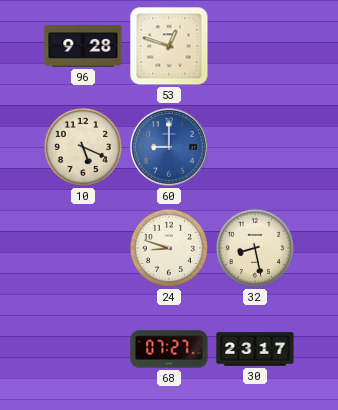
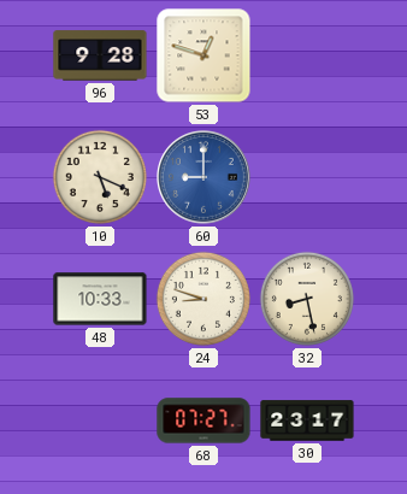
48: none -> 10:33 (100, 299)
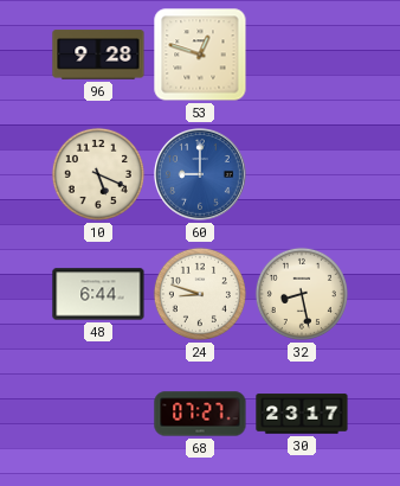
48: 10:33 -> 6:44 (98, 294)
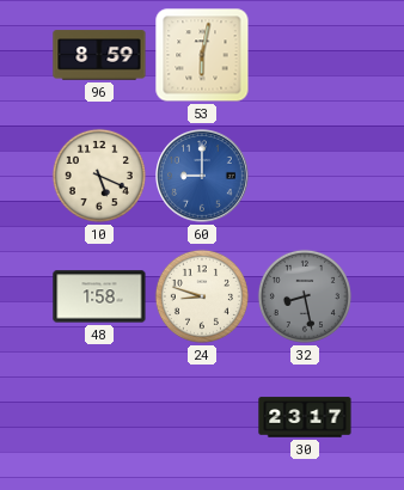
96: 9:28 -> 8:59 (99, 55)
53: 12:48 -> 6:02 (202, 55)
48: 6:44 -> 1:58 (99, 296)
32 dial: cream -> grey (305, 296)
68: 07:27 -> none (200, 414)
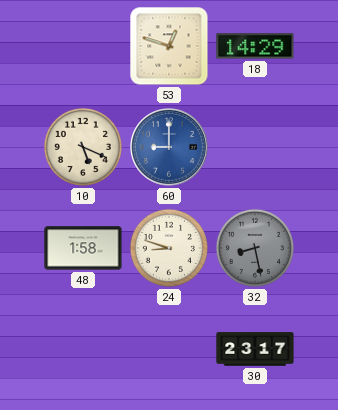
96: 8:59 -> none (99, 55)
53: 6:02 -> 12:48 (169, 46)
18: none -> 14:29 (255, 46)
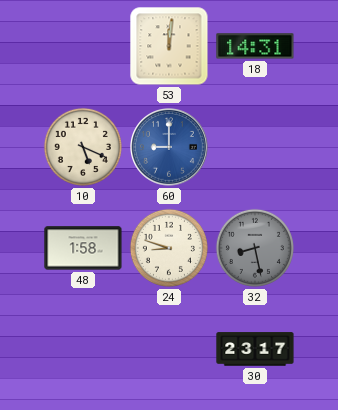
53: 12:48 -> 12:01 (169, 46)
18: 14:29 -> 14:31 (255, 46)
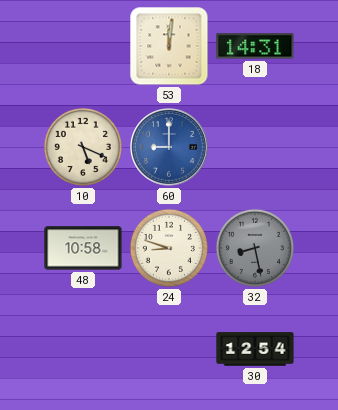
48: 1:58 -> 10:58 (83, 248)
30: 23:17 -> 12:54 (255, 349)
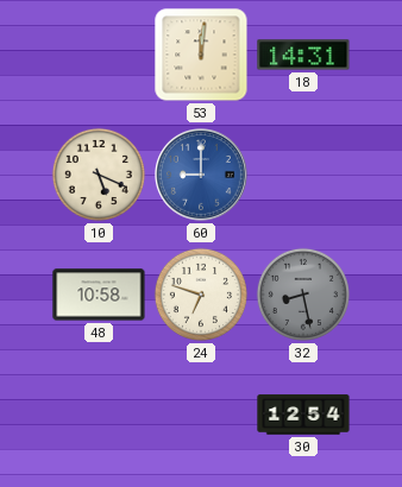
24: 8:48 -> 6:48 (201, 295)
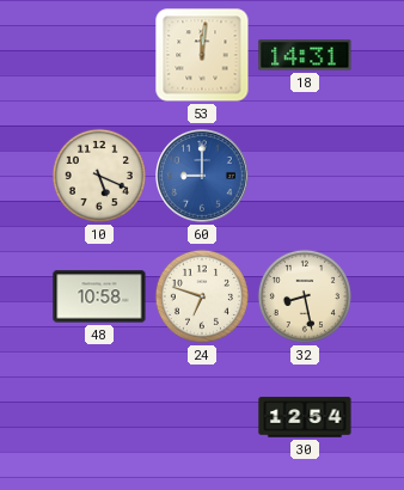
32 dial: grey -> cream (305, 296)
